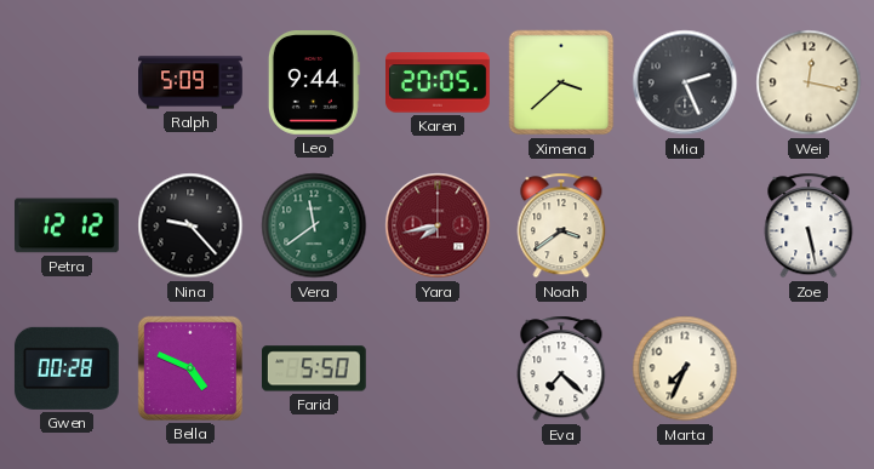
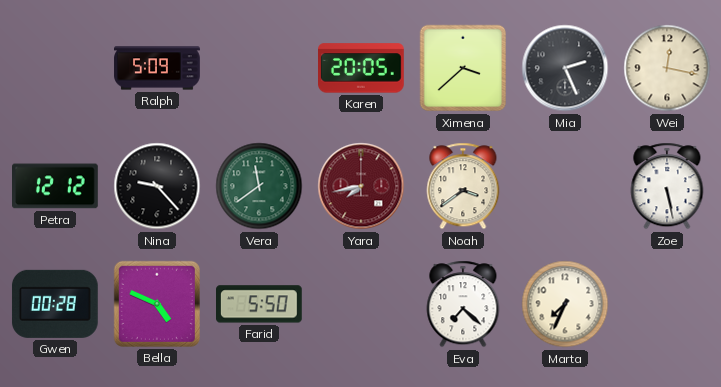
Leo: 9:44 -> none (314, 84)
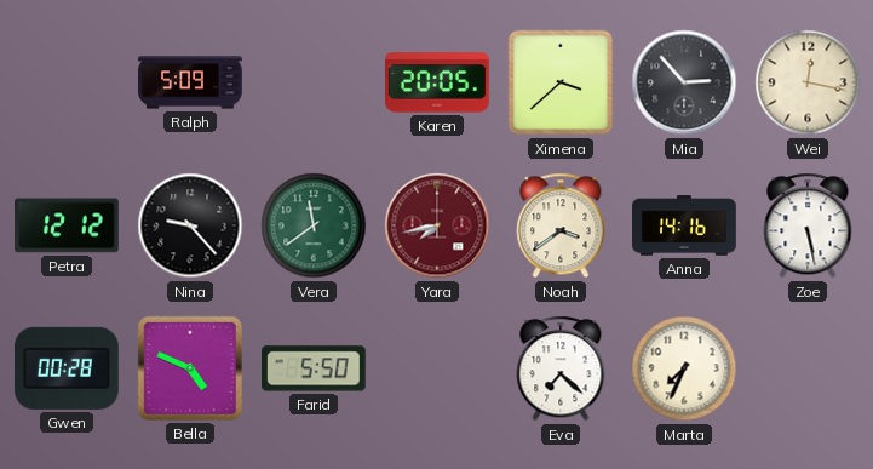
Mia: 2:26 -> 2:53 (684, 82)
Anna: none -> 14:16 (684, 225)
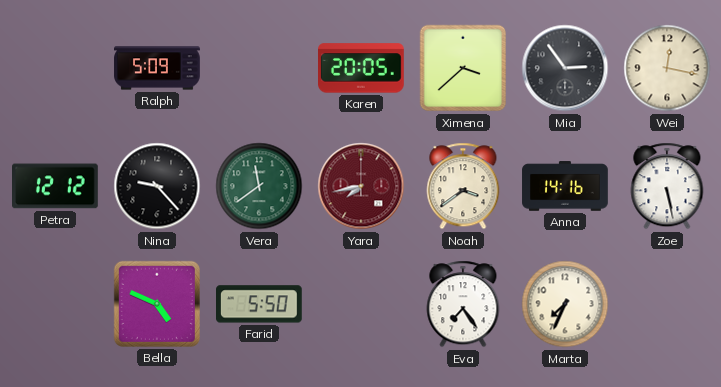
Mia: 2:53 -> 2:54 (565, 68)
Gwen: 00:28 -> none (67, 368)
Eva: 7:22 -> 7:24 (463, 304)
